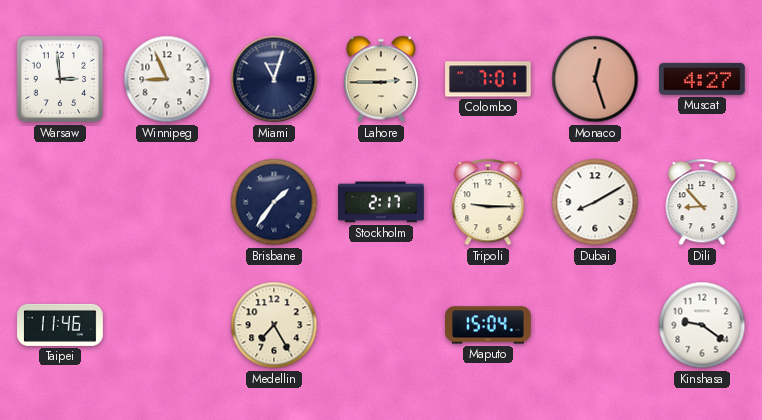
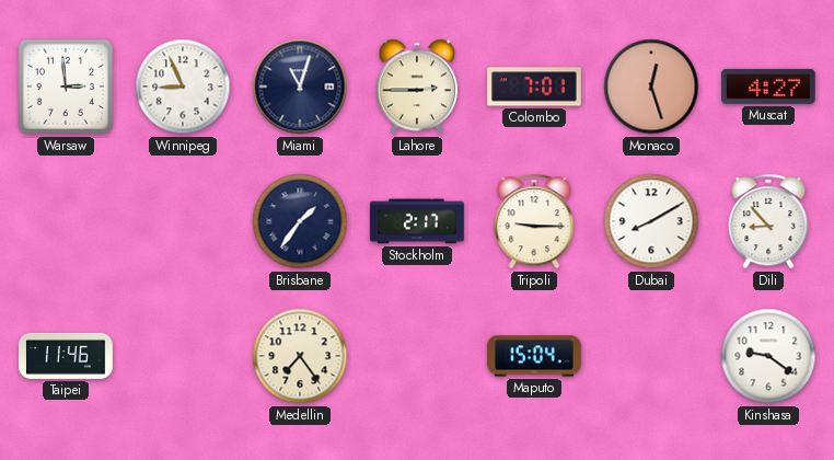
Medellin: 7:25 -> 7:24 (300, 356)
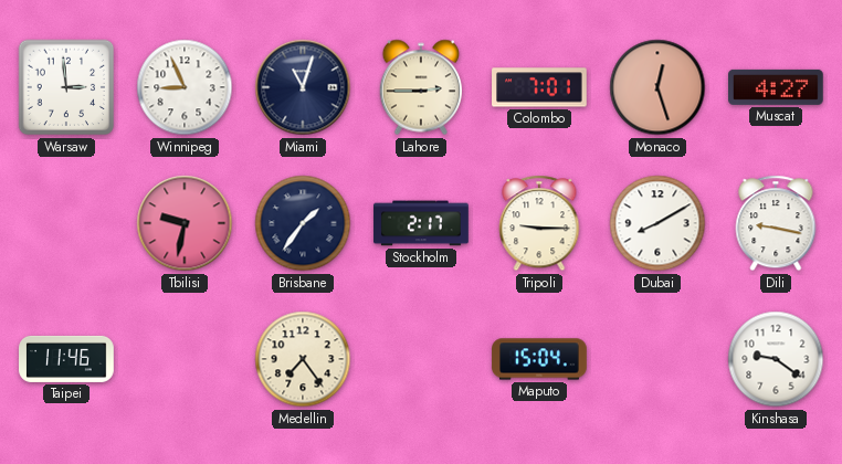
Tbilisi: none -> 9:32 (185, 223)
Dili: 8:53 -> 9:17 (776, 223)
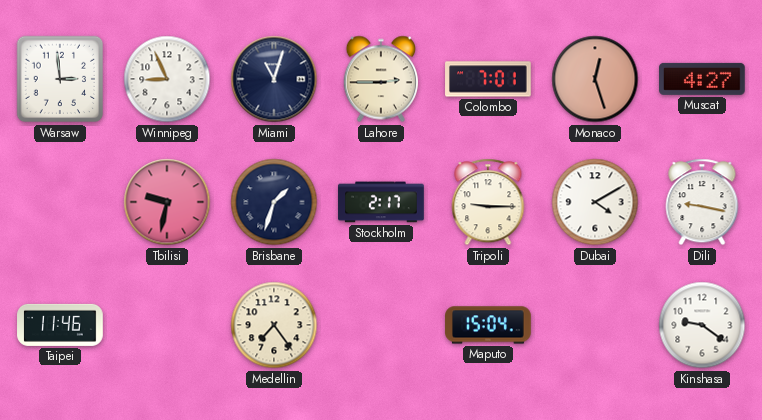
Brisbane: 1:36 -> 1:33 (274, 202)
Dubai: 8:10 -> 4:10 (595, 202)
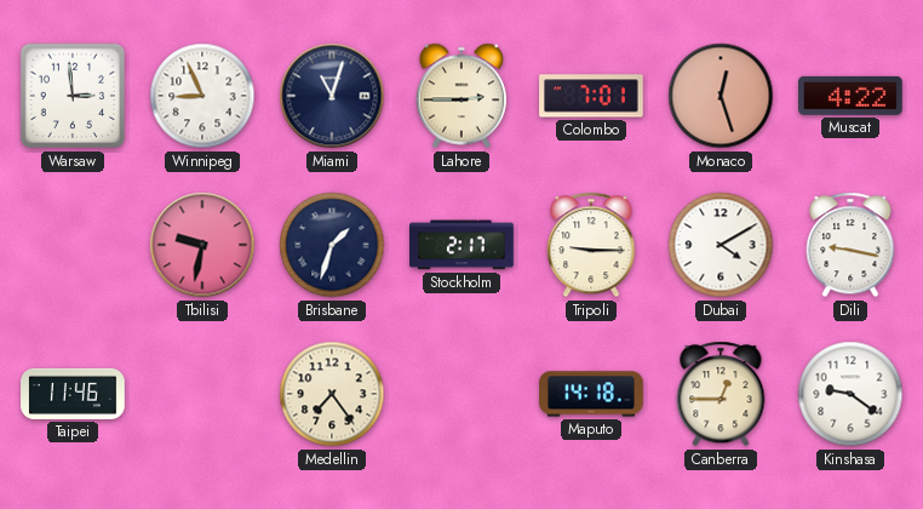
Muscat: 4:27 -> 4:22 (852, 96)
Maputo: 15:04 -> 14:18 (591, 394)
Canberra: none -> 12:45 (721, 394)
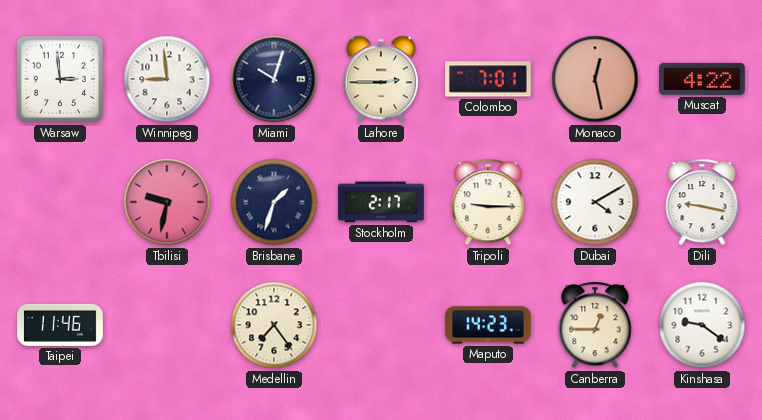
Winnipeg: 8:56 -> 8:59 (167, 79)
Miami: 11:03 -> 10:03 (274, 79)
Monaco: 12:27 -> 12:28 (595, 79)
Maputo: 14:18 -> 14:23 (488, 325)
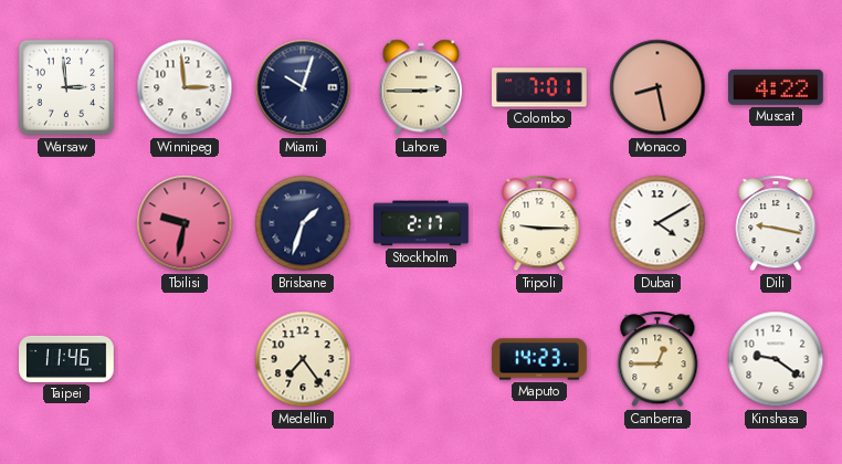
Winnipeg: 8:59 -> 2:59 (185, 87)
Monaco: 12:28 -> 8:28 (657, 87)
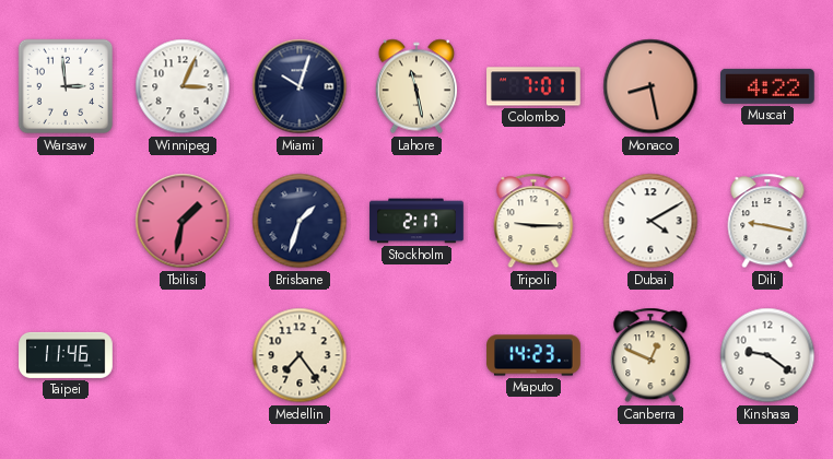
Winnipeg: 2:59 -> 3:04 (183, 86)
Lahore: 2:45 -> 11:28 (415, 86)
Tbilisi: 9:32 -> 1:32 (183, 221)
Canberra: 12:45 -> 12:49 (650, 355)
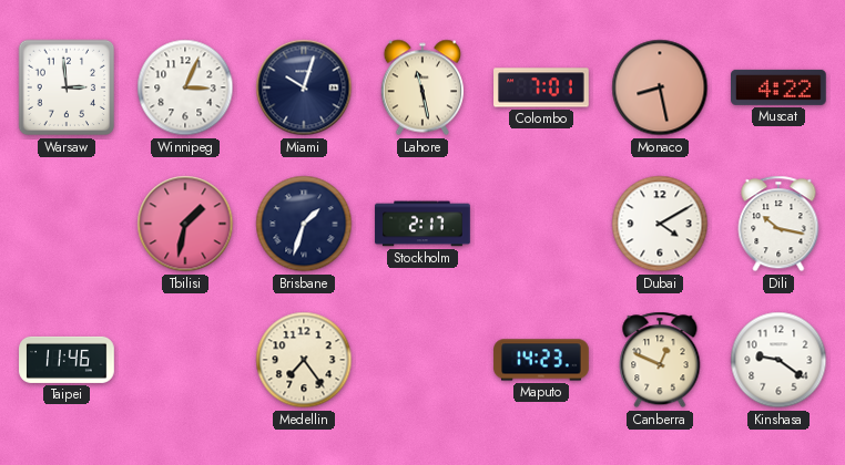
Tripoli: 9:15 -> none (533, 221)
Dili: 9:17 -> 10:17 (778, 224)
